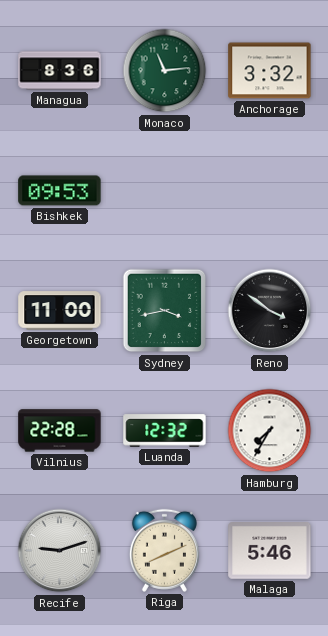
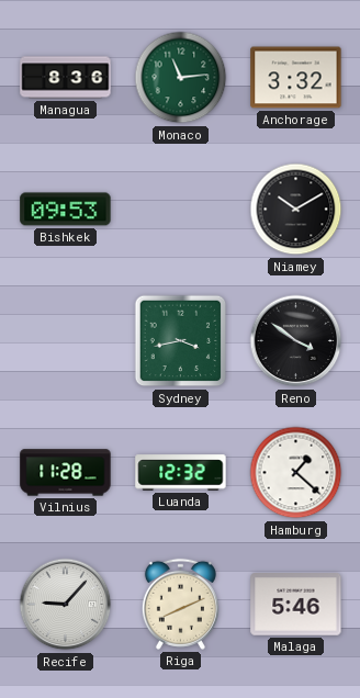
Niamey: none -> 10:10 (296, 210)
Georgetown: 11:00 -> none (60, 311)
Vilnius: 22:28 -> 11:28 (66, 473)
Hamburg: 7:35 -> 1:22 (296, 473)
Recife: 9:12 -> 9:07 (66, 605)
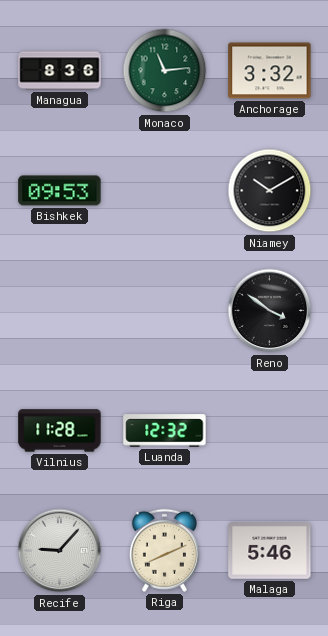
Sydney: 3:43 -> none (181, 341)
Hamburg: 1:22 -> none (296, 473)
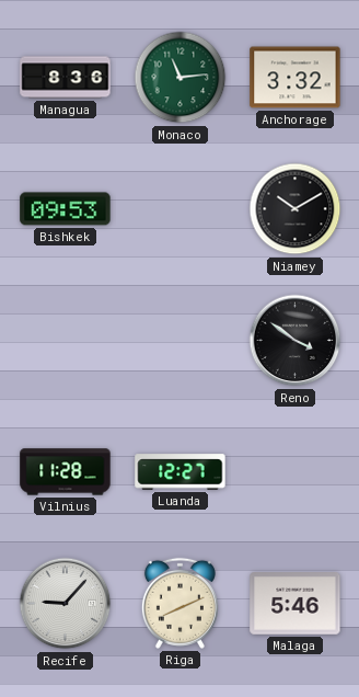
Luanda: 12:32 -> 12:27 (181, 472)
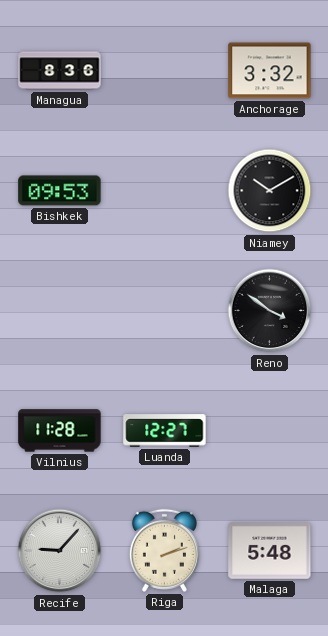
Monaco: 11:14 -> none (181, 78)
Riga: 8:11 -> 2:12 (164, 550)
Malaga: 5:46 -> 5:48 (270, 551)
